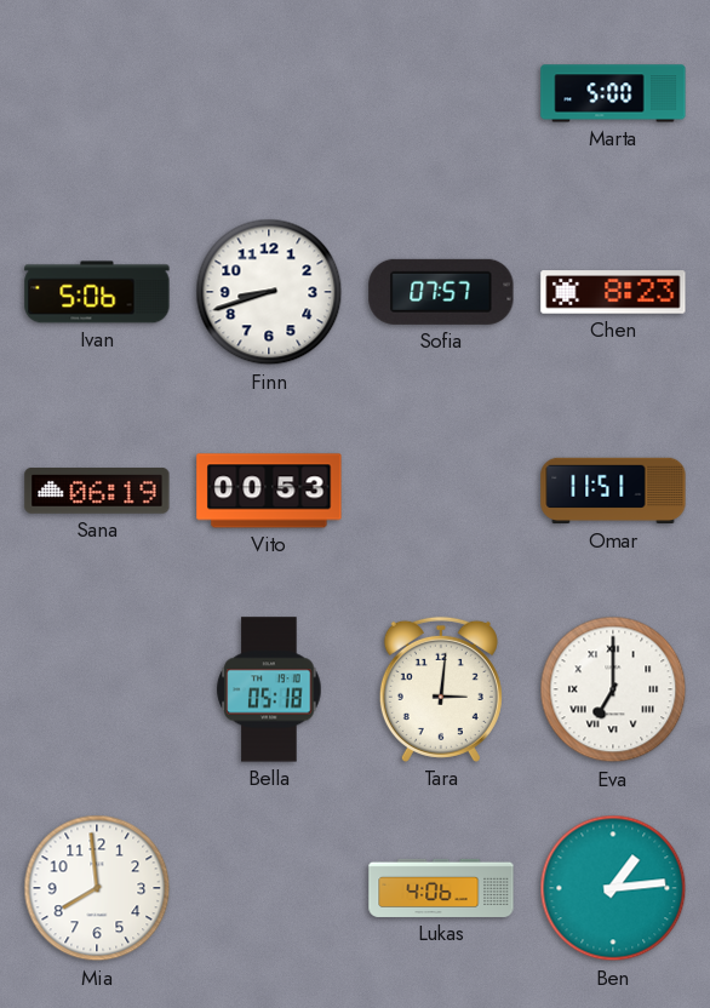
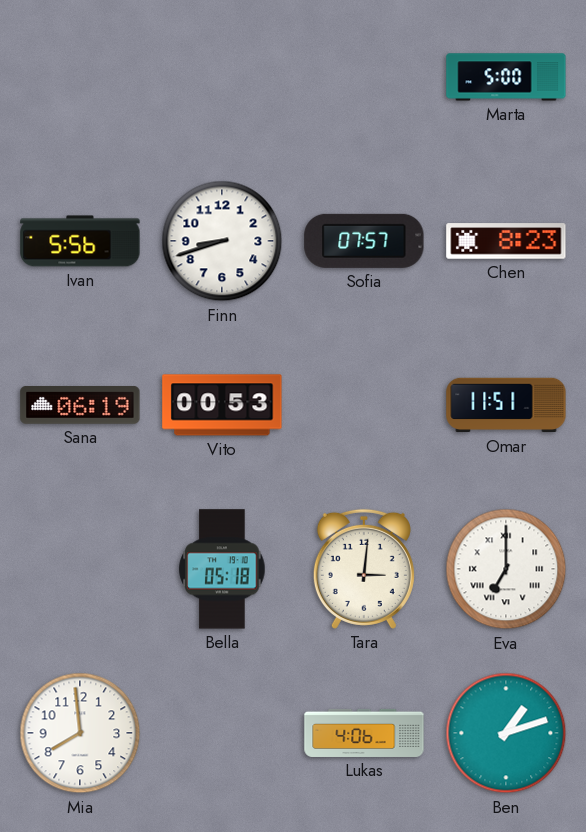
Ivan: 5:06 -> 5:56 (80, 241)
Ben: 1:14 -> 1:12 (506, 733)
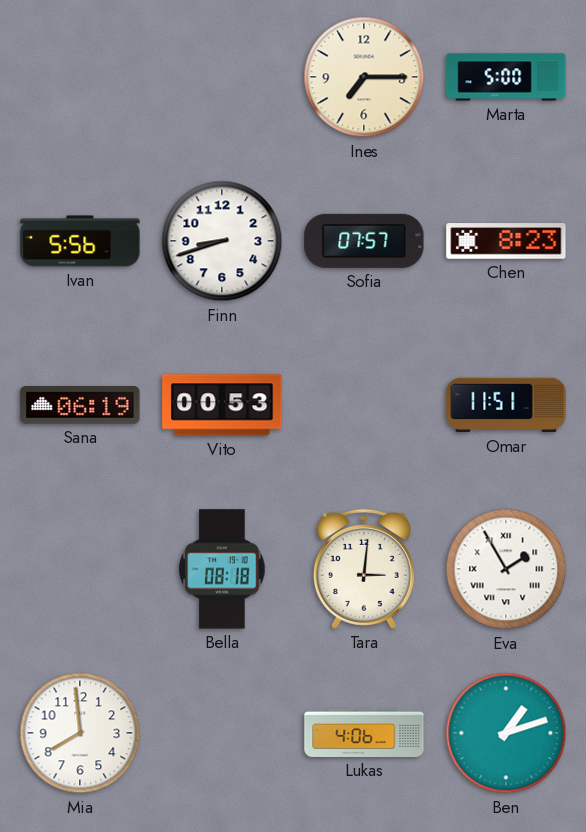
Ines: none -> 7:15 (364, 77)
Bella: 05:18 -> 08:18 (222, 569)
Eva: 7:00 -> 1:55 (506, 569)
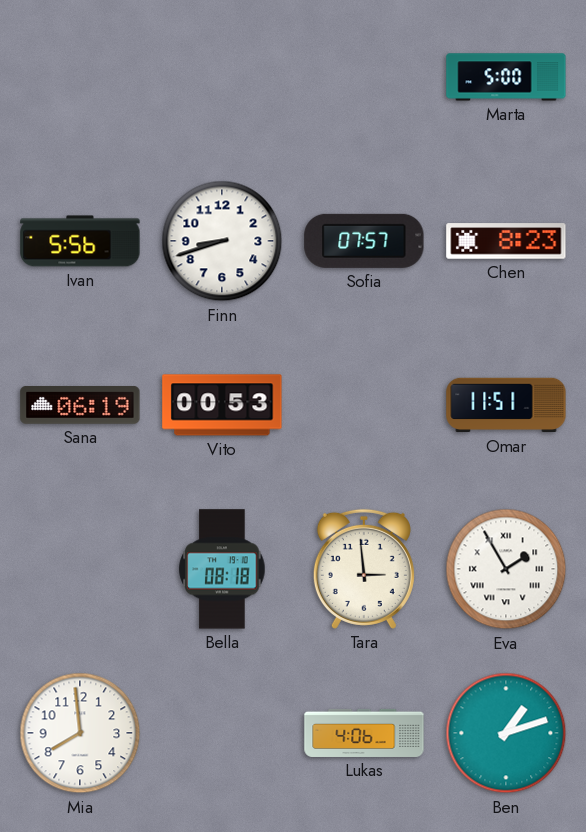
Ines: 7:15 -> none (364, 77)
Tara: 3:01 -> 2:59 (364, 569)
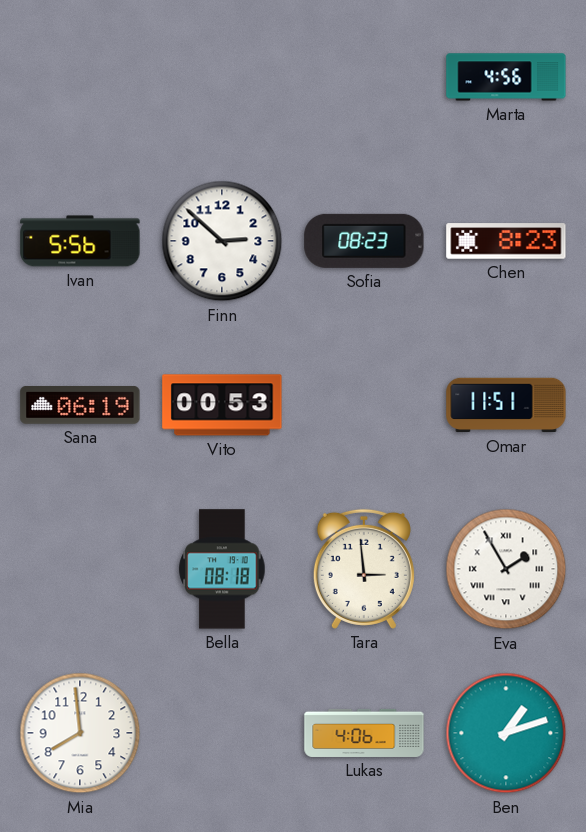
Marta: 5:00 -> 4:56 (506, 77)
Finn: 8:42 -> 2:52 (222, 241)
Sofia: 07:57 -> 08:23 (364, 241)
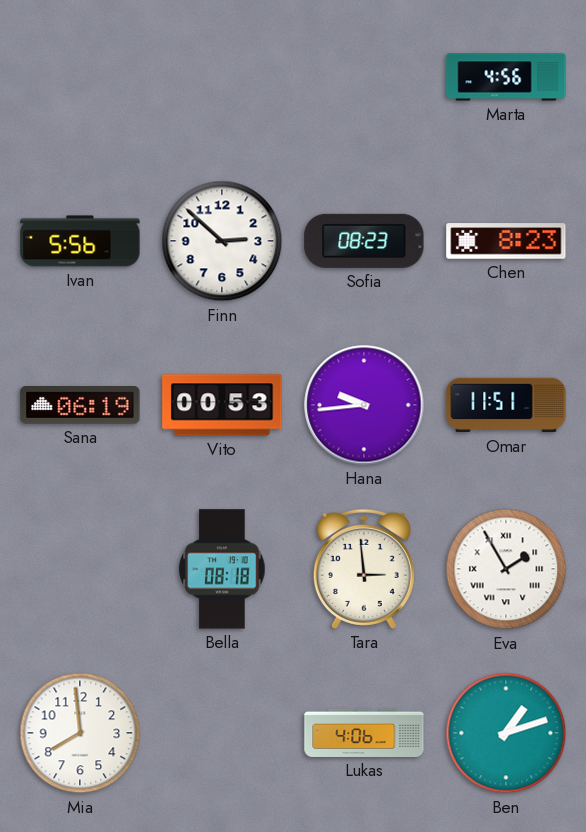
Hana: none -> 9:44 (364, 405)
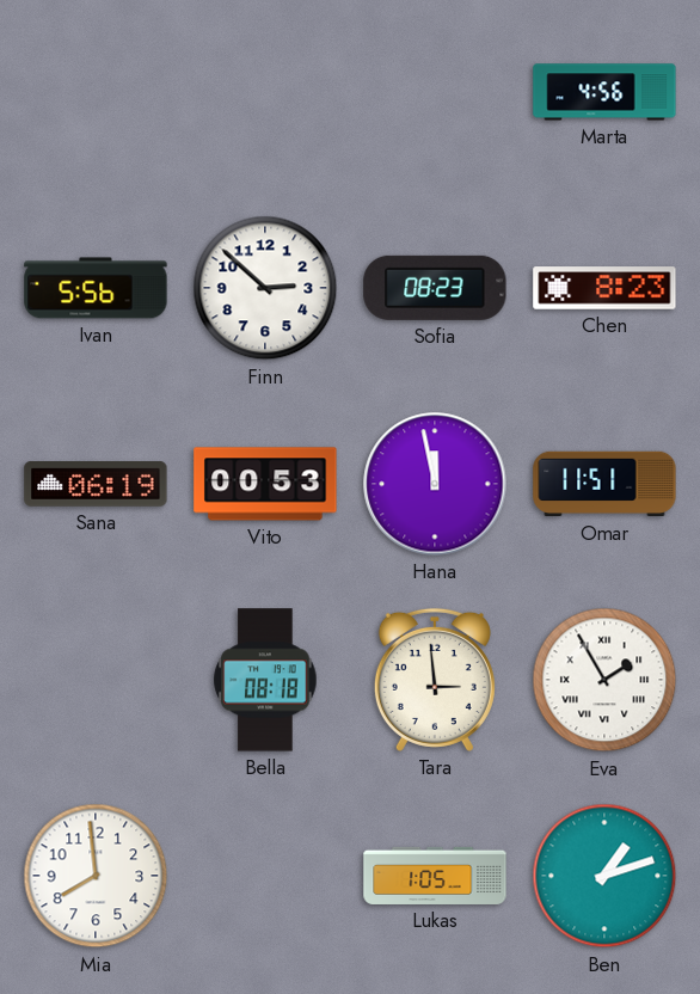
Hana: 9:44 -> 11:58 (435, 484)
Lukas: 4:06 -> 1:05 (435, 876)
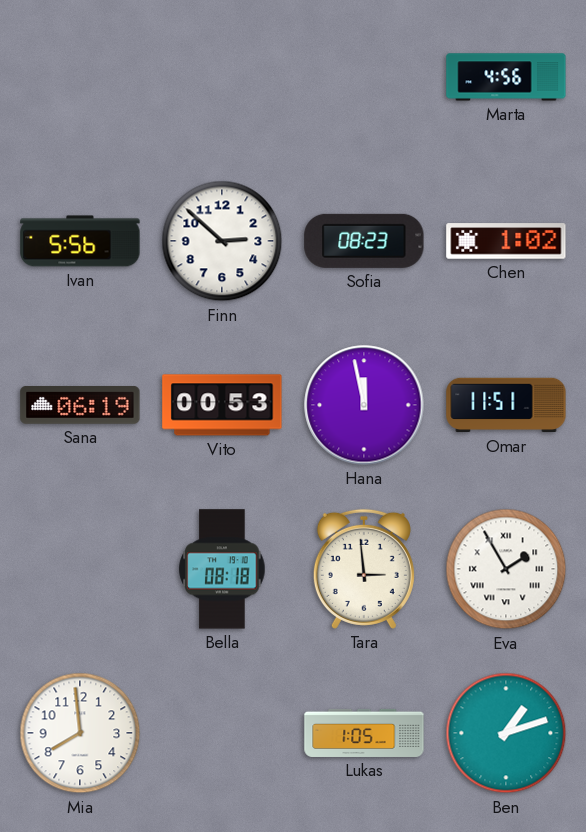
Chen: 8:23 -> 1:02 (506, 241)
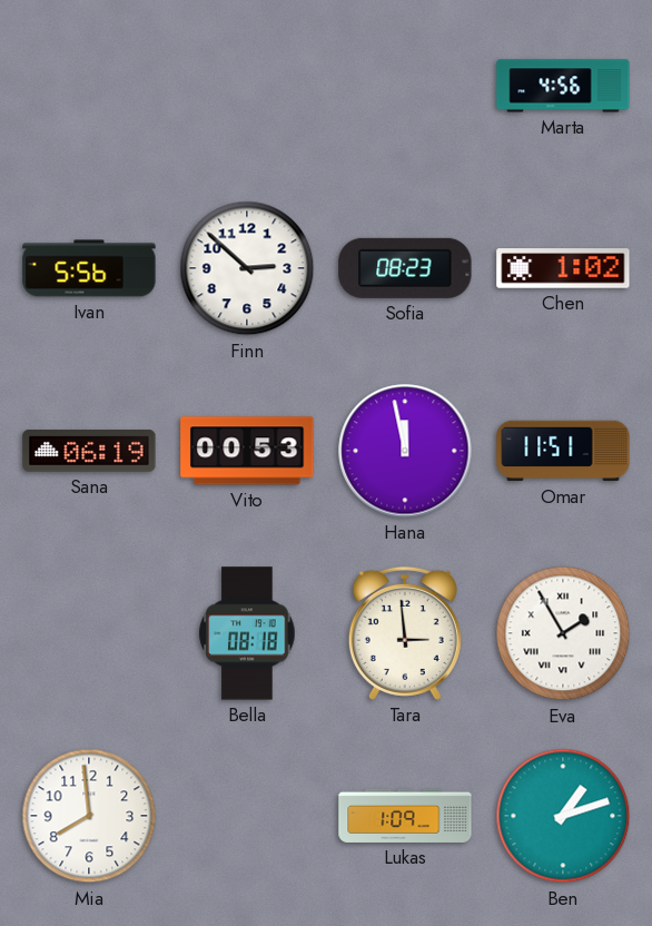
Lukas: 1:05 -> 1:09 (405, 816)
